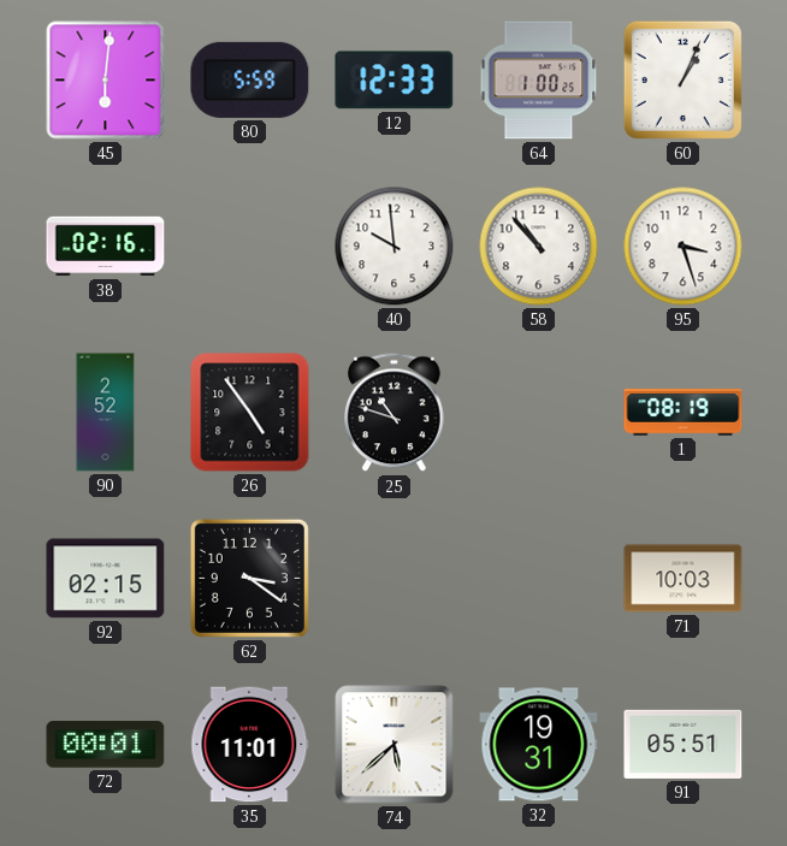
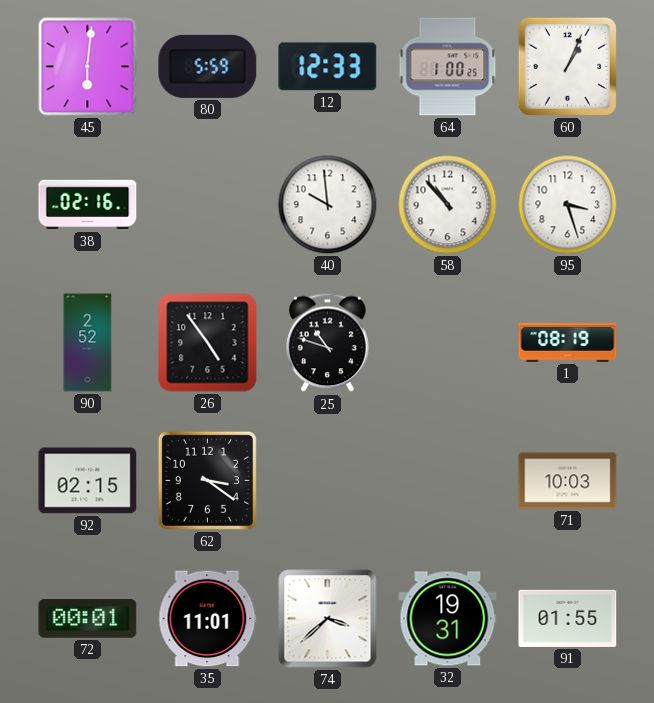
74: 5:38 -> 3:38 (328, 619)
91: 05:51 -> 01:55 (568, 618)
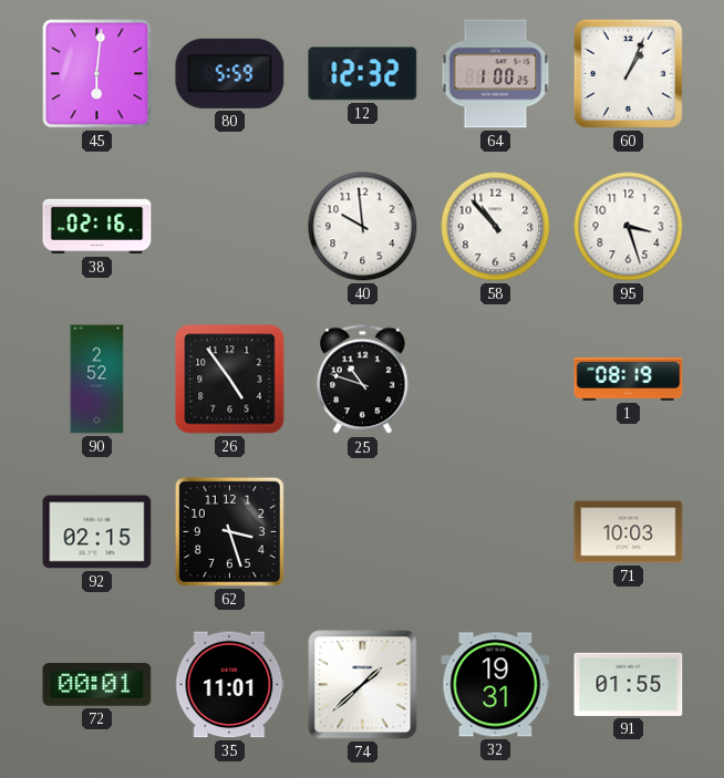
12: 12:33 -> 12:32 (363, 74)
62: 3:21 -> 3:27 (229, 531)
74: 3:38 -> 1:38 (363, 685)
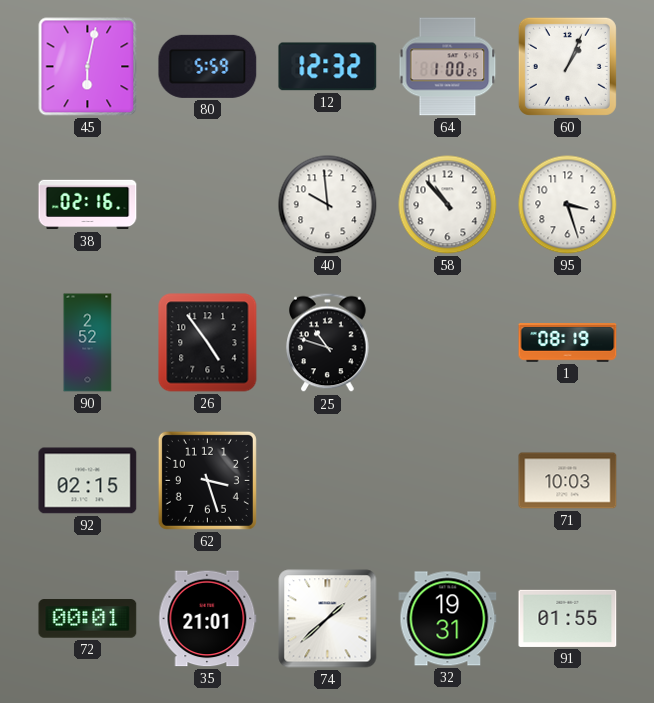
45: 6:01 -> 6:02 (88, 67)
35: 11:01 -> 21:01 (208, 619)
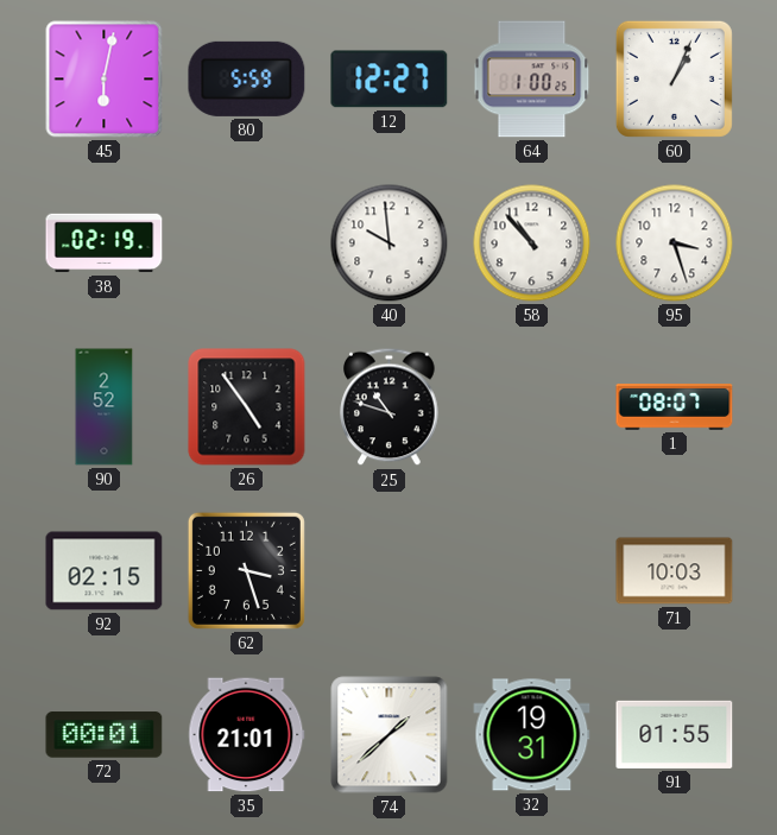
12: 12:32 -> 12:27 (390, 80)
38: 02:16 -> 02:19 (105, 243)
1: 08:19 -> 08:07 (675, 407)
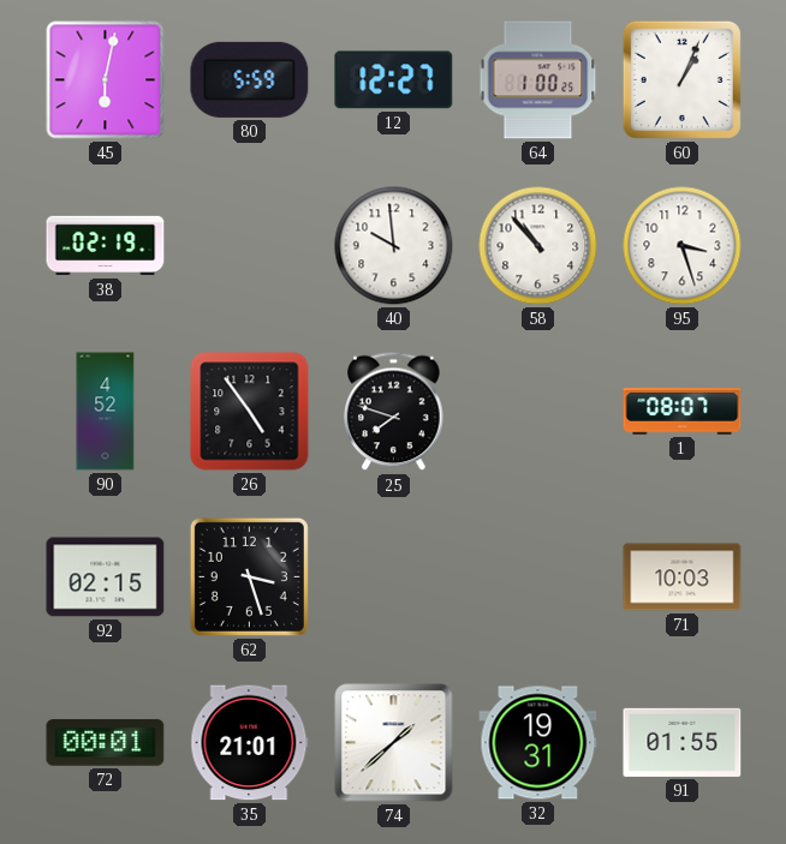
90: 2:52 -> 4:52 (106, 412)
25: 10:48 -> 7:48 (394, 412)
